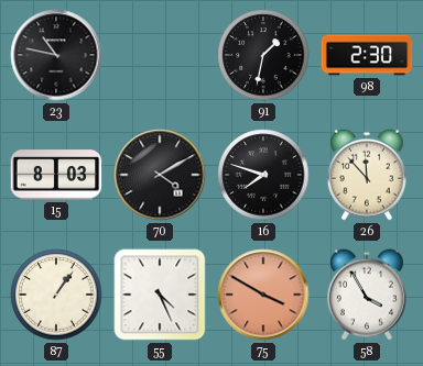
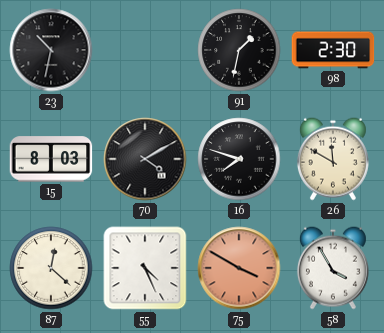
23: 10:47 -> 10:32 (51, 50)
26: 11:53 -> 11:50 (333, 159)
87: 1:06 -> 12:22 (51, 268)
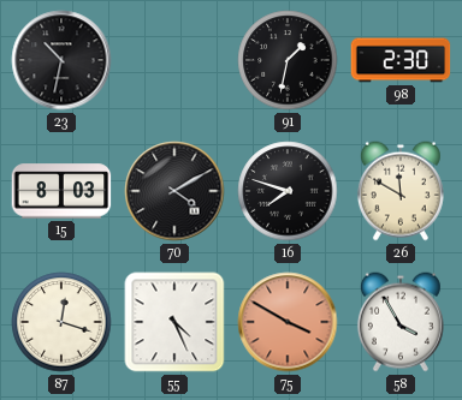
87: 12:22 -> 12:18 (61, 322)
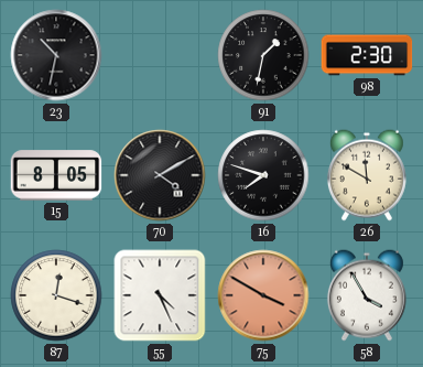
15: 8:03 -> 8:05 (56, 175)
